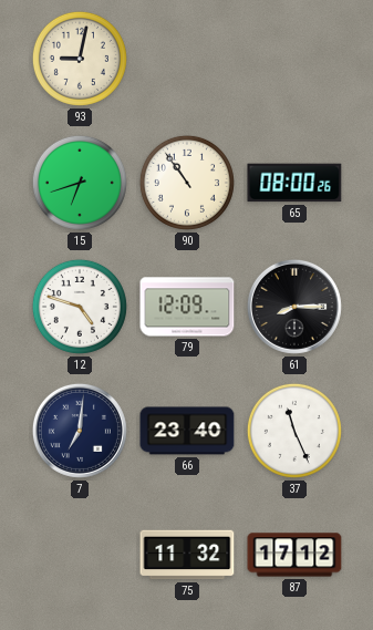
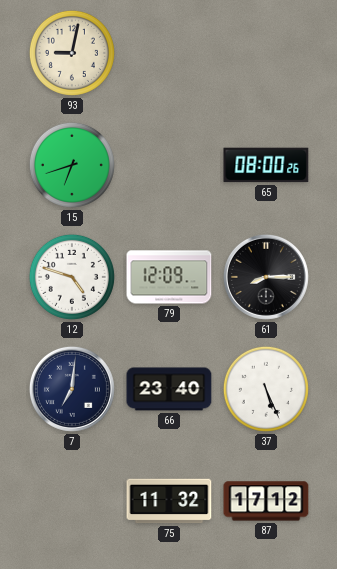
90: 10:54 -> none (187, 183)
37: 11:26 -> 5:26 (266, 389)
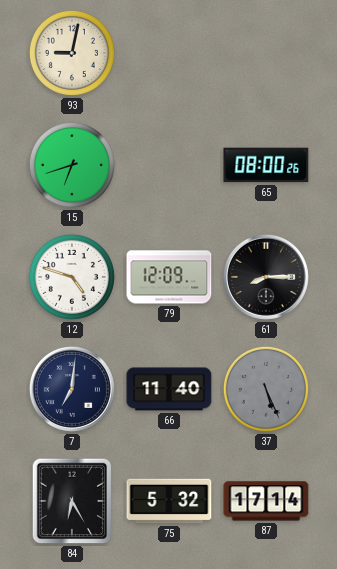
66: 23:40 -> 11:40 (169, 389)
37 dial: white -> grey (266, 389)
84: none -> 6:25 (72, 501)
75: 11:32 -> 5:32 (169, 501)
87: 17:12 -> 17:14 (266, 501)
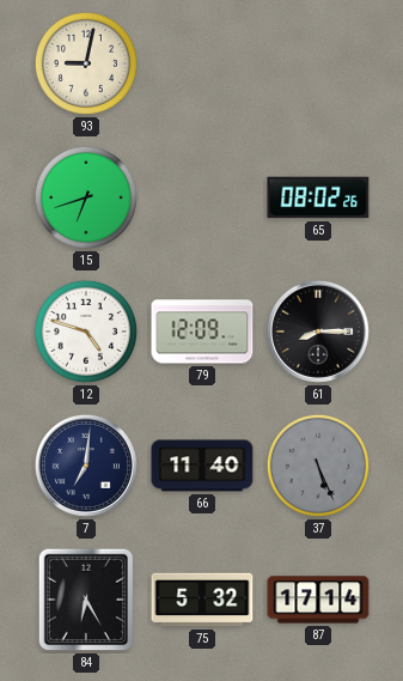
65: 08:00 -> 08:02 (318, 197)
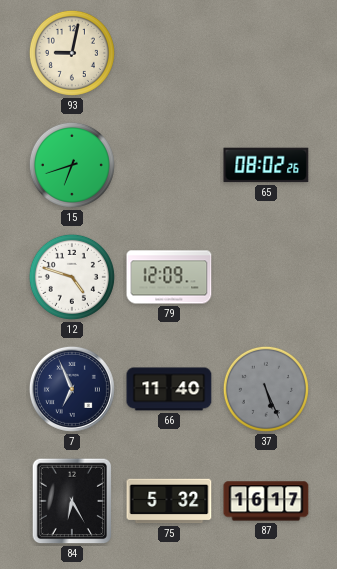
61: 8:15 -> none (318, 332)
7: 7:01 -> 6:56 (72, 389)
87: 17:14 -> 16:17 (266, 501)
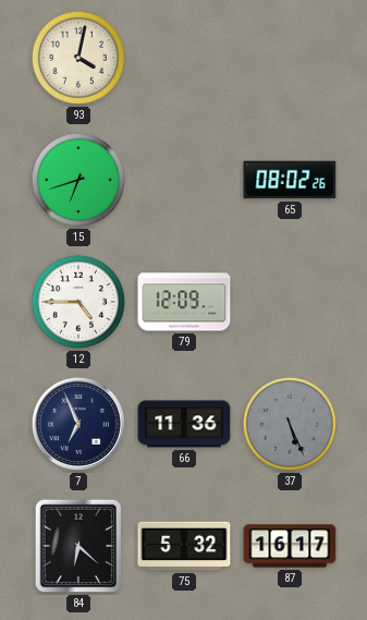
93: 9:02 -> 4:02 (78, 58)
12: 4:48 -> 4:45 (78, 302)
66: 11:40 -> 11:36 (184, 424)
84: 6:25 -> 6:22 (78, 546)
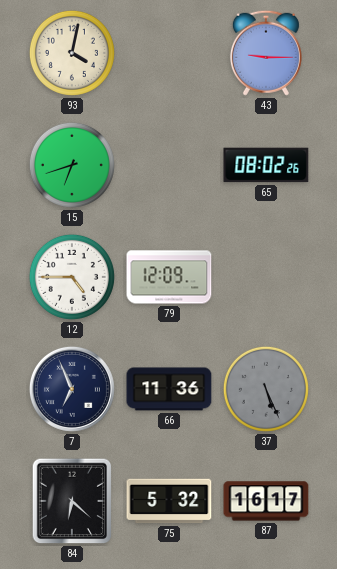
43: none -> 9:15 (266, 53)
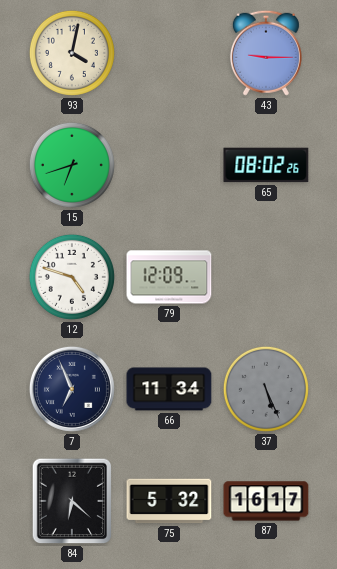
12: 4:45 -> 4:48 (72, 277)
66: 11:36 -> 11:34 (169, 389)
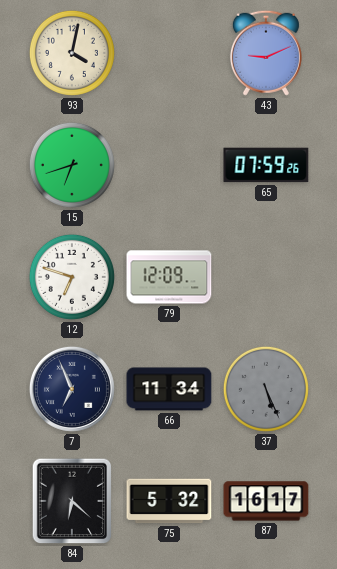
43: 9:15 -> 9:11 (266, 53)
65: 08:02 -> 07:59 (266, 165)
12: 4:48 -> 6:48 (72, 277)
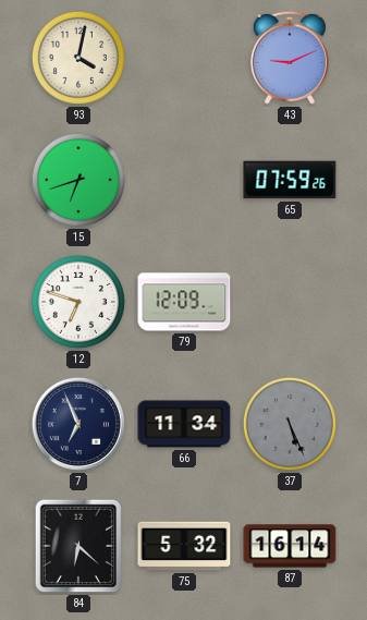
87: 16:17 -> 16:14 (290, 546)
